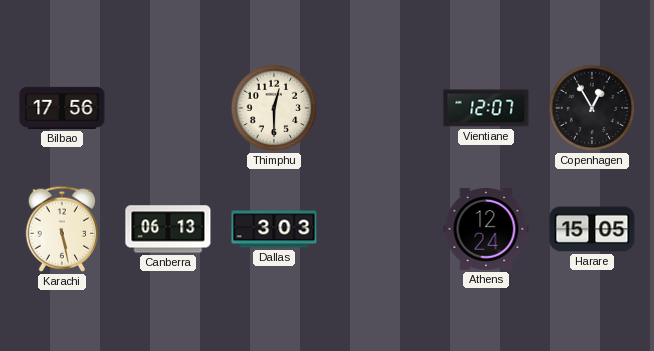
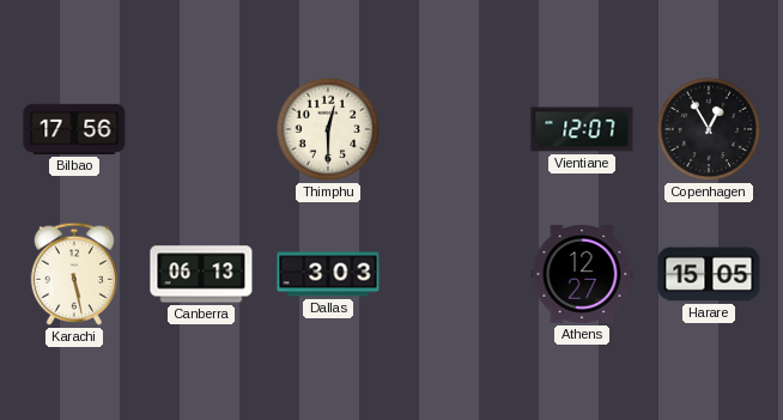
Athens: 12:24 -> 12:27 (582, 274)
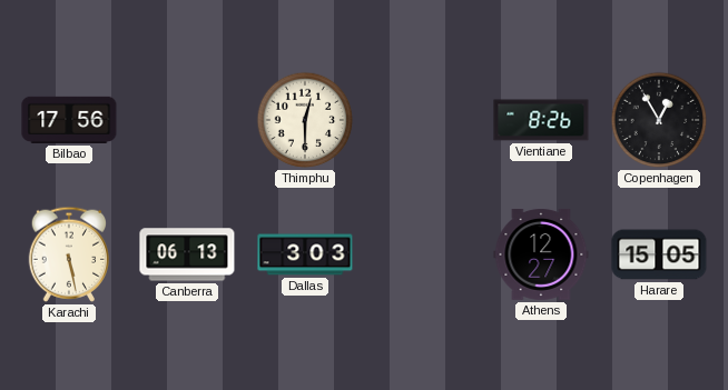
Vientiane: 12:07 -> 8:26 (541, 120)
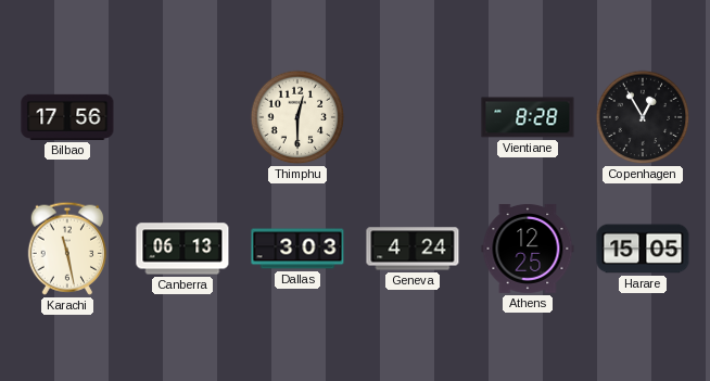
Vientiane: 8:26 -> 8:28 (528, 117)
Karachi: 5:28 -> 11:28 (66, 249)
Geneva: none -> 4:24 (413, 249)
Athens: 12:27 -> 12:25 (528, 249)
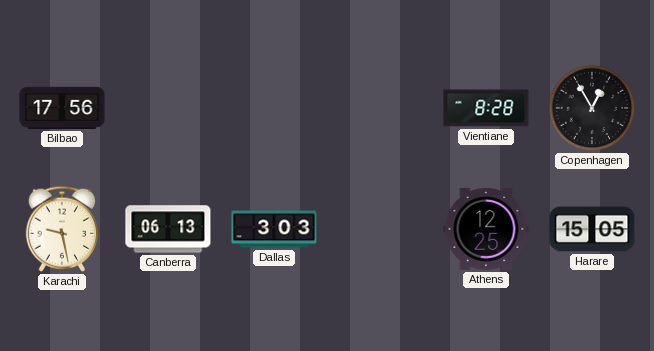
Thimphu: 12:30 -> none (297, 117)
Karachi: 11:28 -> 9:28 (61, 229)
Geneva: 4:24 -> none (413, 249)
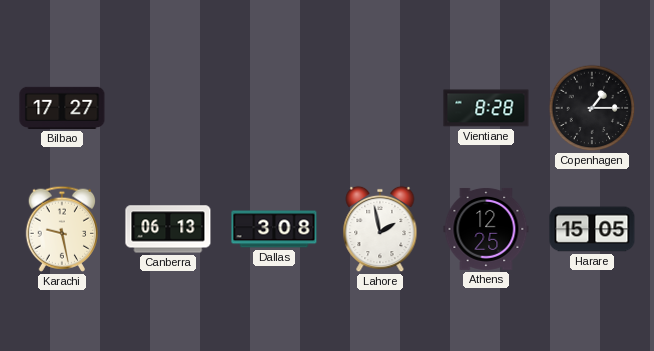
Bilbao: 17:56 -> 17:27 (62, 108)
Copenhagen: 12:55 -> 1:15 (592, 108)
Dallas: 3:03 -> 3:08 (274, 229)
Lahore: none -> 1:58 (380, 229)
